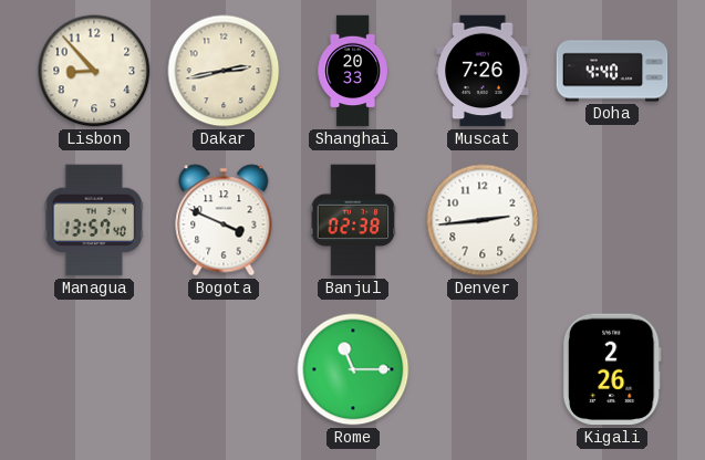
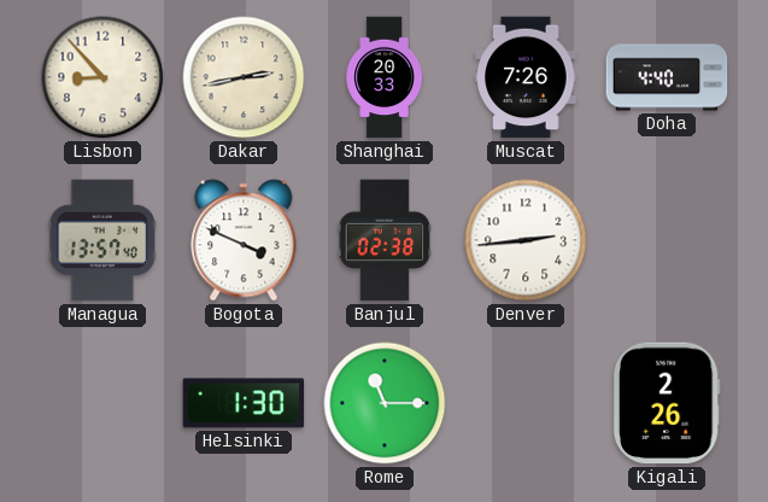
Helsinki: none -> 1:30 (244, 403)
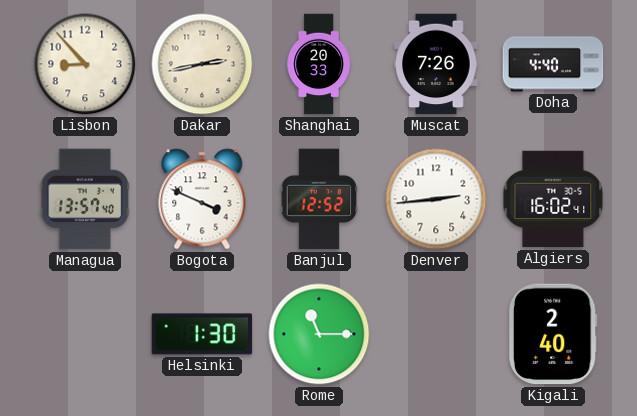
Banjul: 02:38 -> 12:52 (319, 199)
Algiers: none -> 16:02 (553, 199)
Kigali: 2:26 -> 2:40 (553, 334)
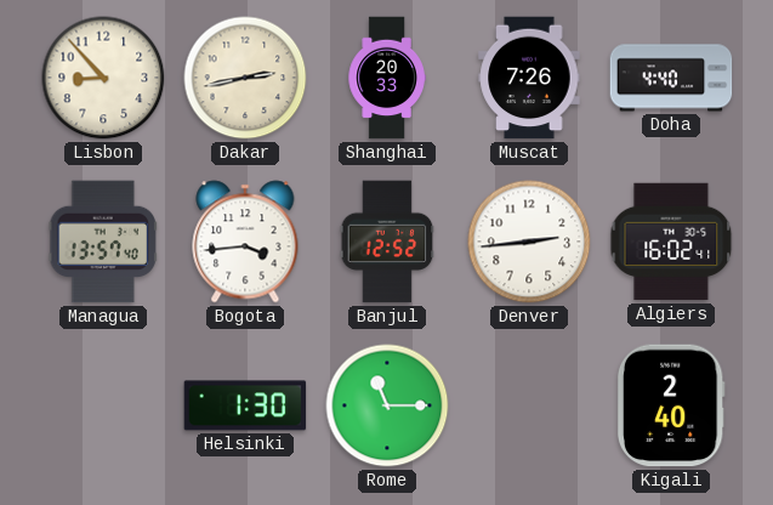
Bogota: 3:49 -> 3:44 (245, 242)
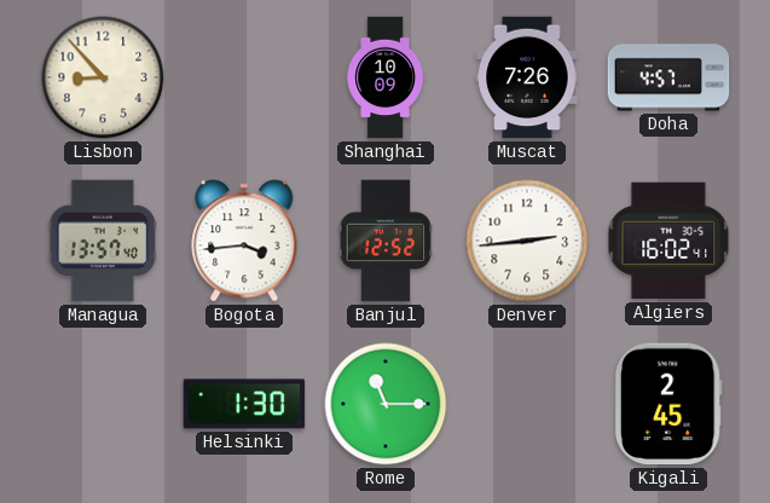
Dakar: 2:43 -> none (245, 78)
Shanghai: 20:33 -> 10:09 (386, 77)
Doha: 4:40 -> 4:57 (668, 77)
Kigali: 2:40 -> 2:45 (668, 404)
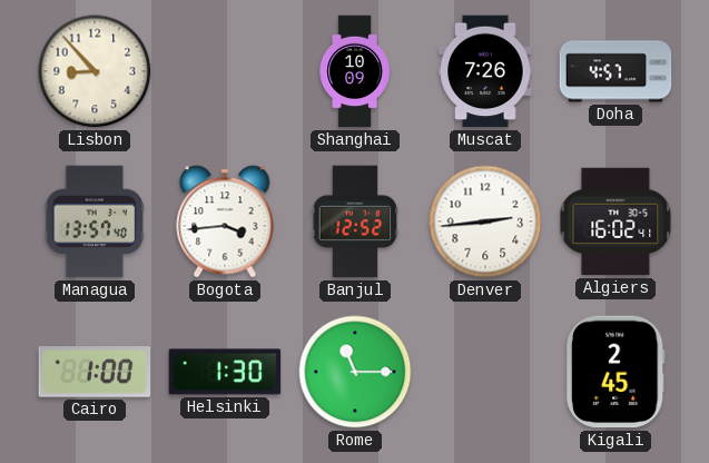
Cairo: none -> 1:00 (95, 373)
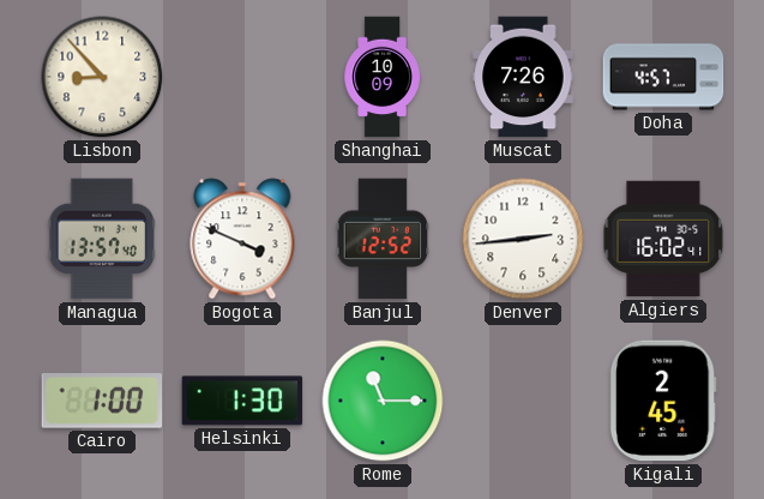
Bogota: 3:44 -> 3:49 (242, 239)
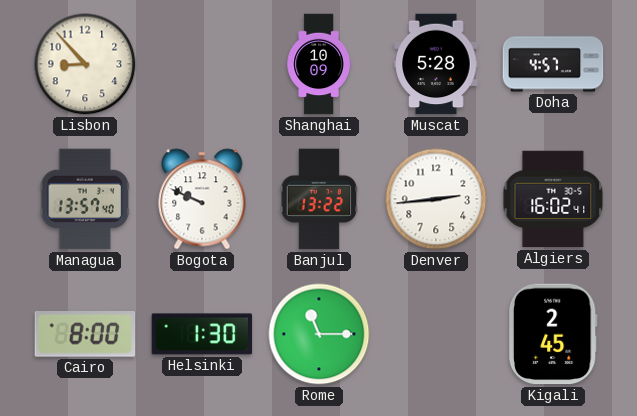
Muscat: 7:26 -> 5:28 (436, 64)
Bogota: 3:49 -> 9:49 (202, 199)
Banjul: 12:52 -> 13:22 (319, 199)
Cairo: 1:00 -> 8:00 (85, 335)
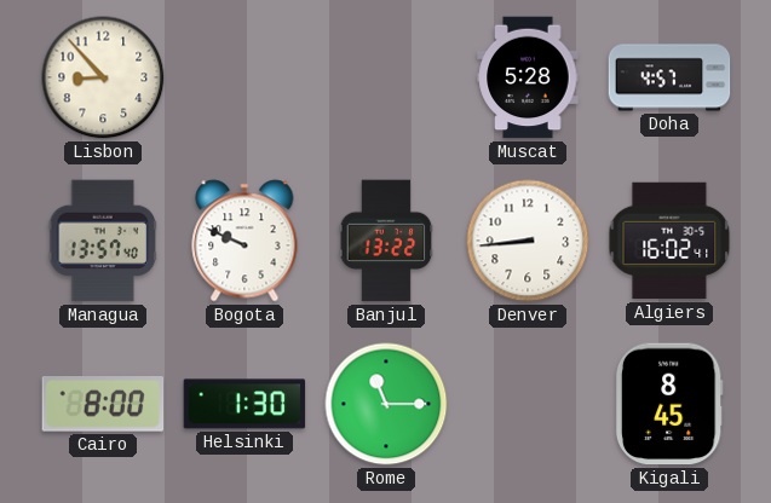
Shanghai: 10:09 -> none (319, 64)
Denver: 2:44 -> 8:44 (528, 241)
Kigali: 2:45 -> 8:45 (669, 404)
